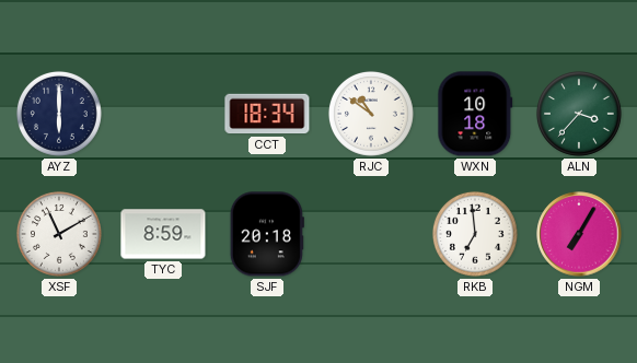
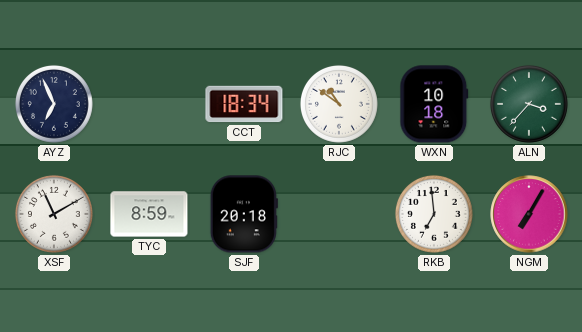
AYZ: 6:00 -> 6:56 (54, 104)
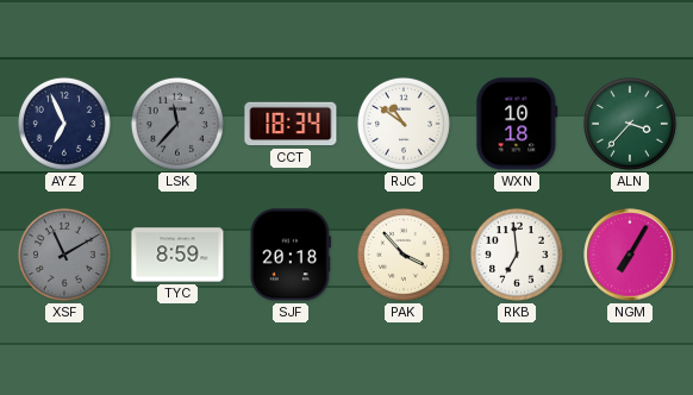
LSK: none -> 11:37 (177, 124)
XSF dial: white -> grey (64, 255)
PAK: none -> 3:53 (404, 255)
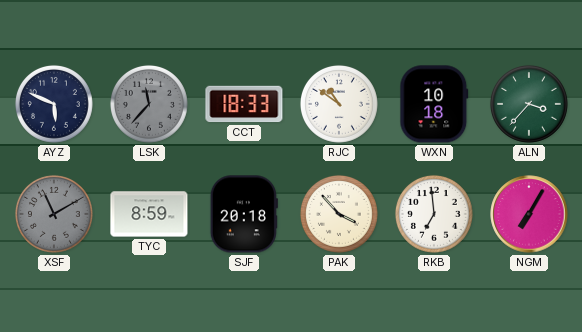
AYZ: 6:56 -> 5:49 (54, 104)
CCT: 18:34 -> 18:33 (244, 104)
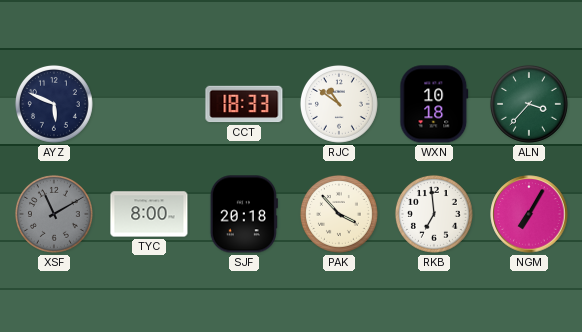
LSK: 11:37 -> none (149, 104)
TYC: 8:59 -> 8:00 (149, 214)
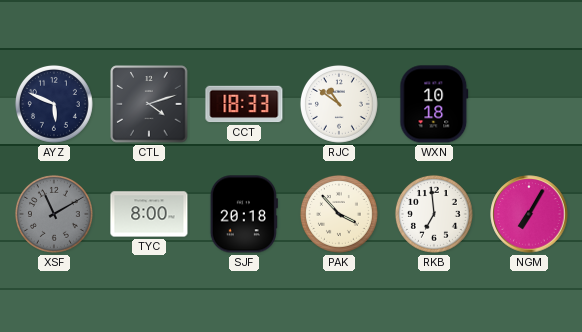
CTL: none -> 4:12 (149, 104)
ALN: 3:37 -> none (529, 104)
